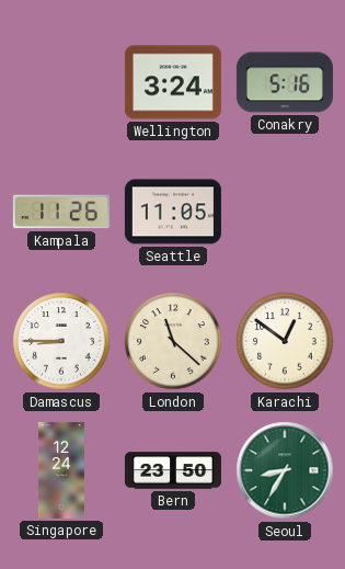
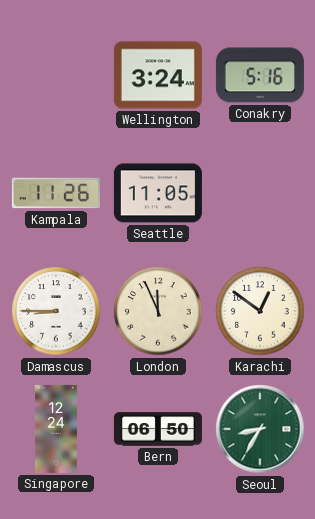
London: 11:22 -> 11:56 (158, 311)
Bern: 23:50 -> 06:50 (158, 429)
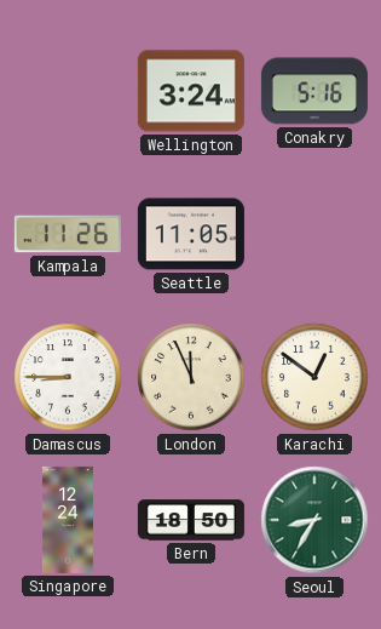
Bern: 06:50 -> 18:50 (191, 520)
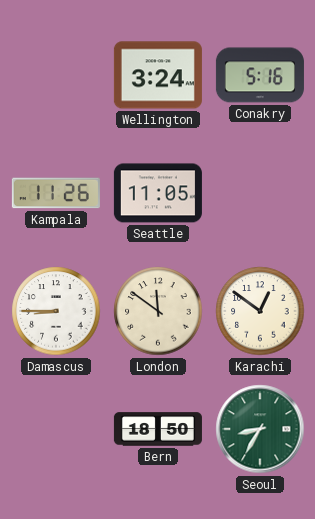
London: 11:56 -> 11:51 (158, 311)
Singapore: 12:24 -> none (68, 520)
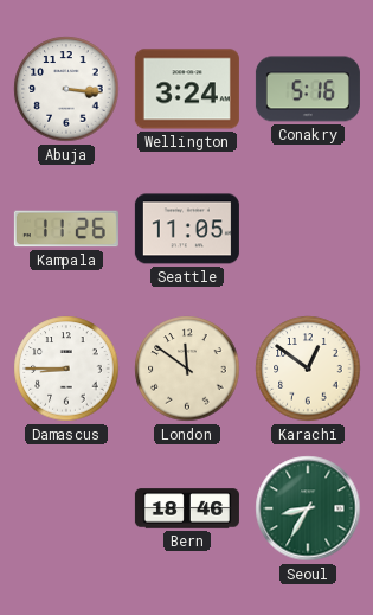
Abuja: none -> 3:16 (66, 89)
Bern: 18:50 -> 18:46 (187, 508)
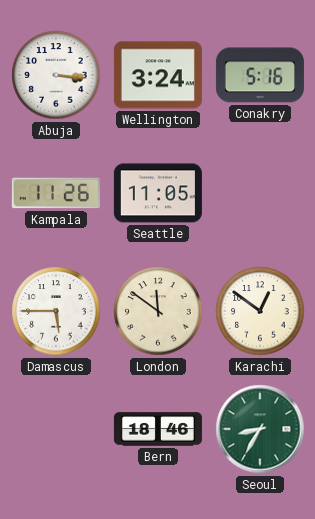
Damascus: 8:45 -> 5:45 (56, 311)
